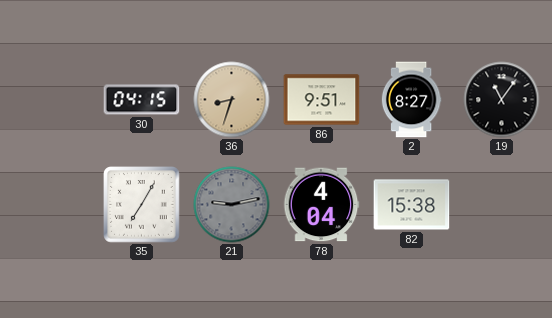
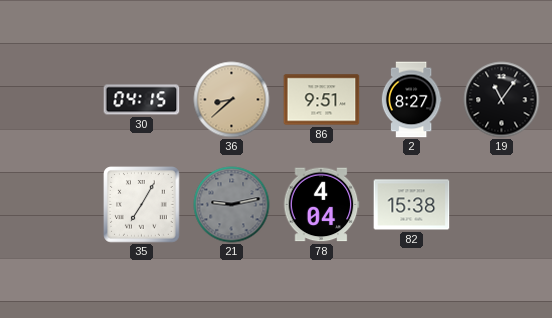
36: 8:33 -> 8:38 (232, 100)
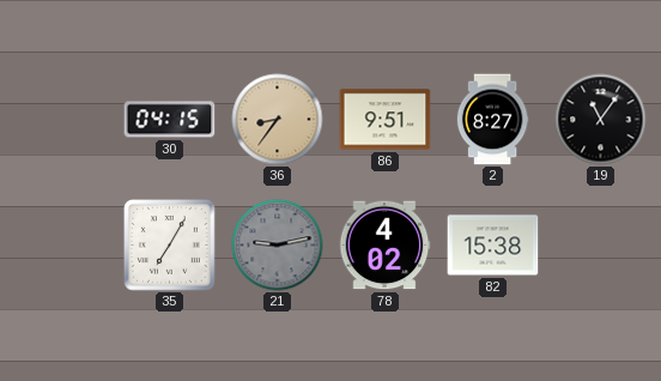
36: 8:38 -> 8:36 (278, 120)
78: 4:04 -> 4:02 (384, 246)
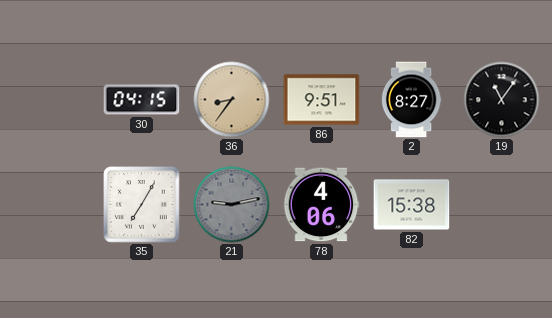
78: 4:02 -> 4:06 (321, 205)
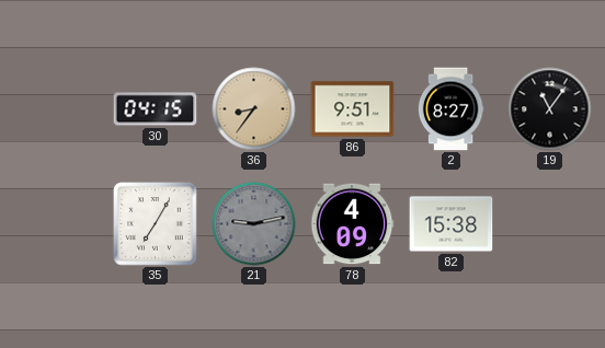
78: 4:06 -> 4:09 (352, 224)
